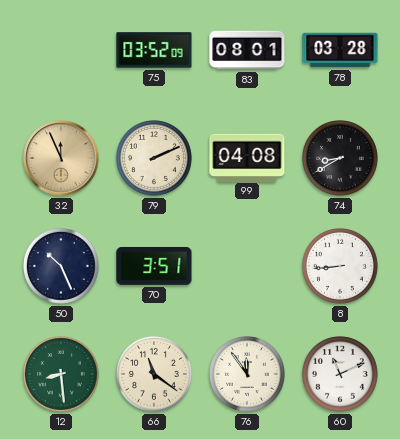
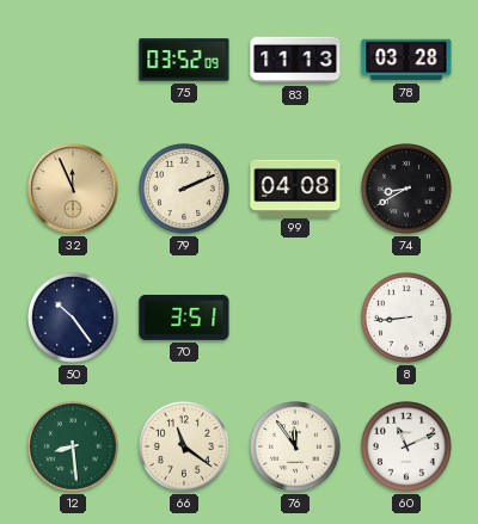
83: 08:01 -> 11:13 (295, 60)
50: 10:26 -> 10:24 (74, 319)
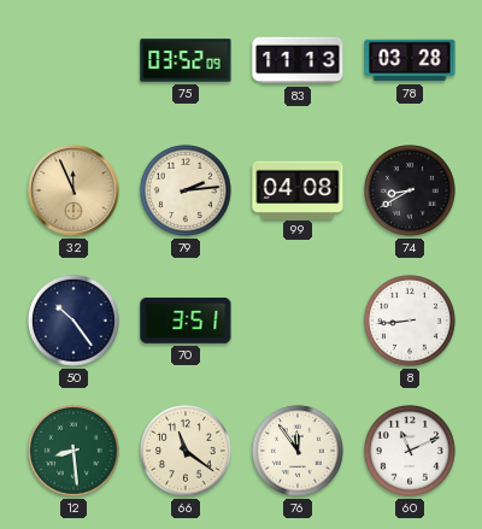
79: 2:11 -> 2:14 (187, 192)
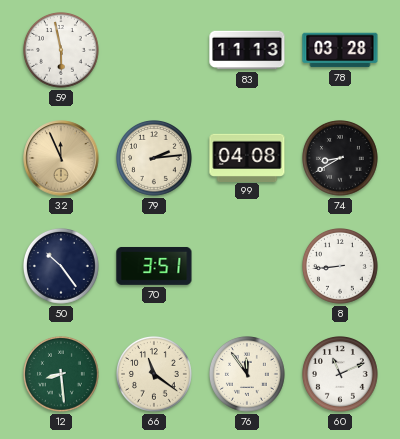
59: none -> 5:58 (62, 51)
75: 03:52 -> none (186, 60)
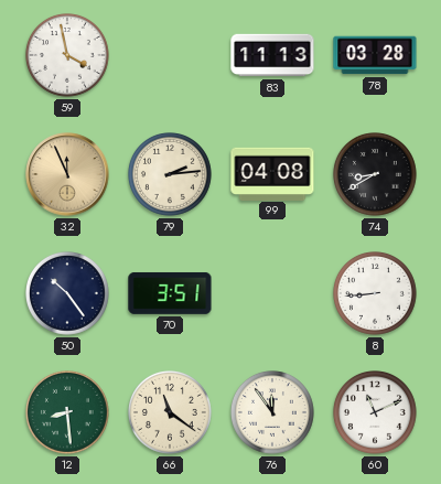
59: 5:58 -> 3:58 (68, 56)
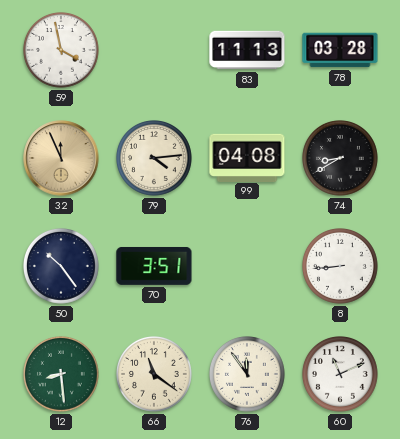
79: 2:14 -> 4:14 (155, 159)
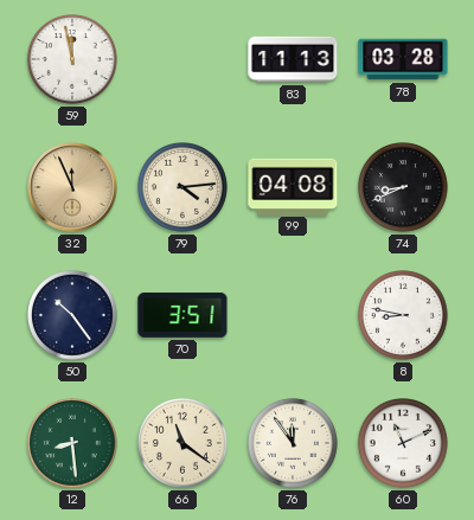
59: 3:58 -> 11:58 (73, 60)
74: 8:40 -> 8:41 (404, 188)
8: 8:44 -> 8:47 (404, 316)
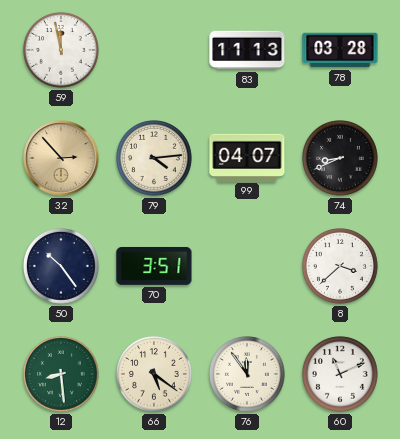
32: 11:56 -> 2:53 (61, 158)
99: 04:08 -> 04:07 (247, 157)
8: 8:47 -> 3:38 (341, 267)
66: 11:21 -> 5:21 (155, 375)
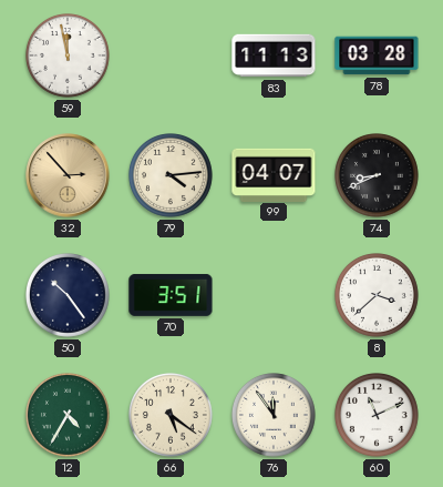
12: 8:29 -> 4:35 (69, 416)
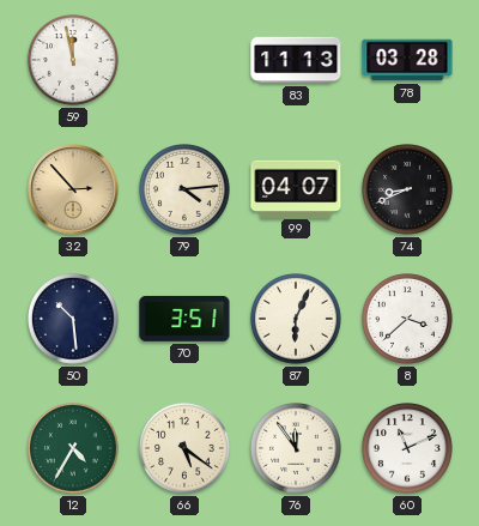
50: 10:24 -> 10:29 (74, 320)
87: none -> 6:04 (297, 320)
